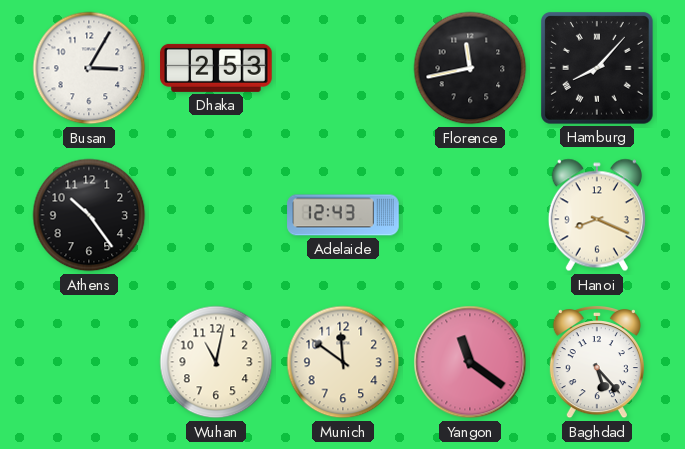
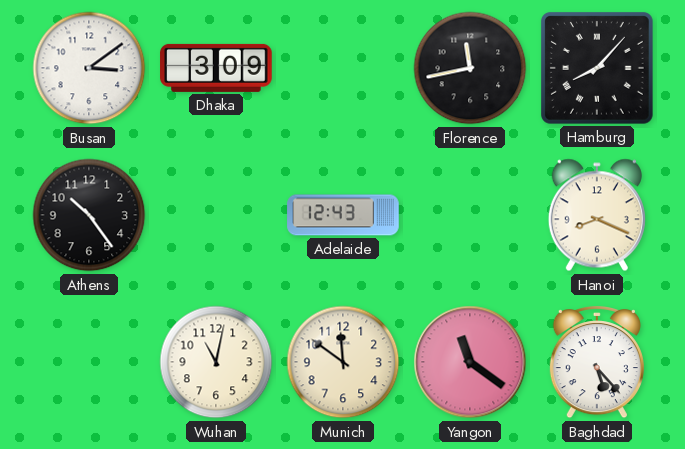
Busan: 3:05 -> 3:09 (89, 68)
Dhaka: 2:53 -> 3:09 (216, 68)
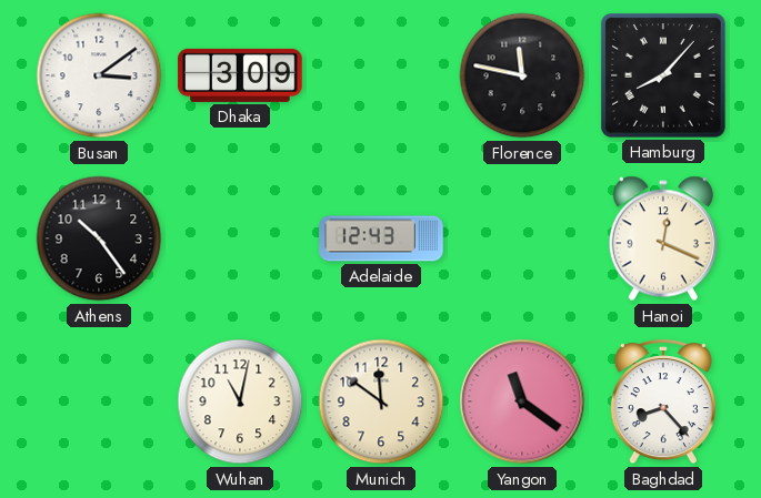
Florence: 11:43 -> 11:47 (522, 75)
Hanoi: 8:19 -> 12:19 (663, 238)
Baghdad: 5:23 -> 8:23 (663, 403)
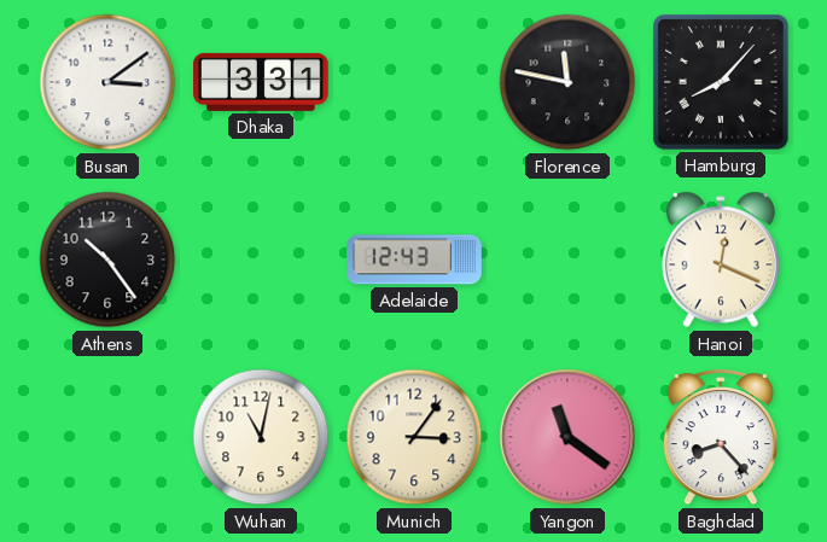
Dhaka: 3:09 -> 3:31 (261, 82)
Munich: 11:51 -> 3:06 (414, 437)
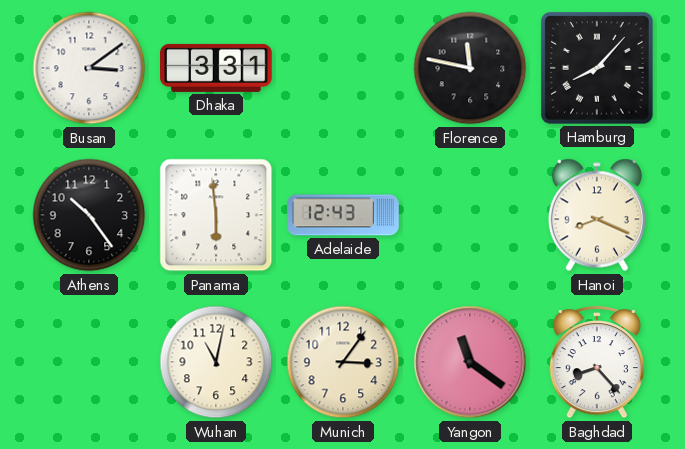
Panama: none -> 5:59 (216, 215)
Hanoi: 12:19 -> 8:19 (597, 215)
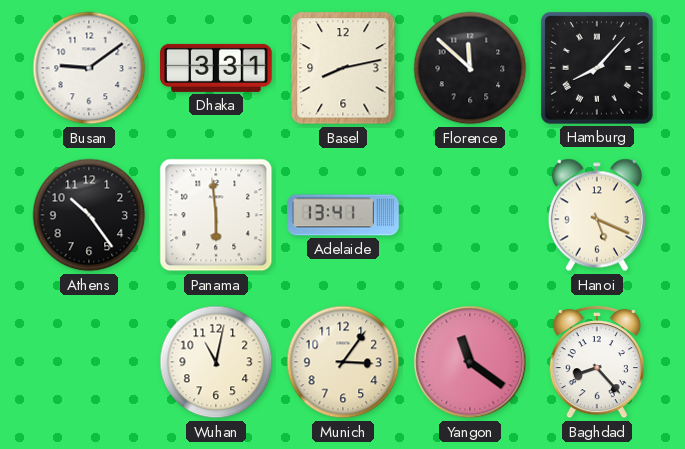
Busan: 3:09 -> 9:09 (89, 68)
Basel: none -> 8:13 (343, 68)
Florence: 11:47 -> 11:52 (470, 68)
Adelaide: 12:43 -> 13:41 (343, 215)
Hanoi: 8:19 -> 5:19 (597, 215)
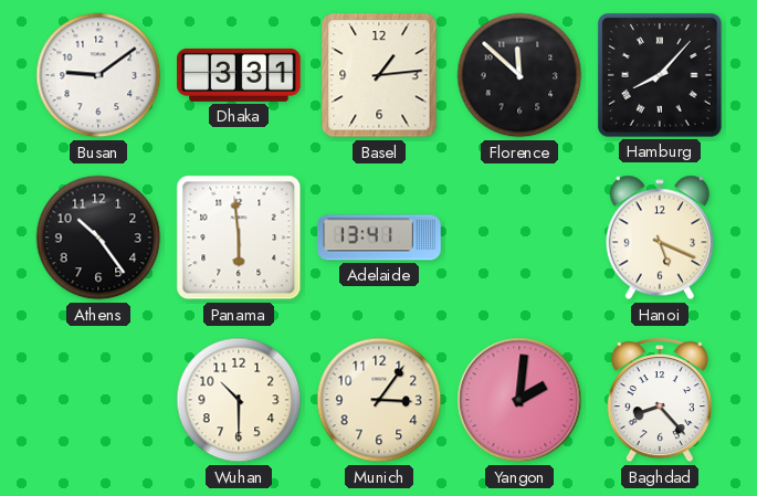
Basel: 8:13 -> 1:14 (379, 75)
Wuhan: 11:02 -> 10:30 (239, 400)
Yangon: 11:21 -> 2:01 (519, 400)
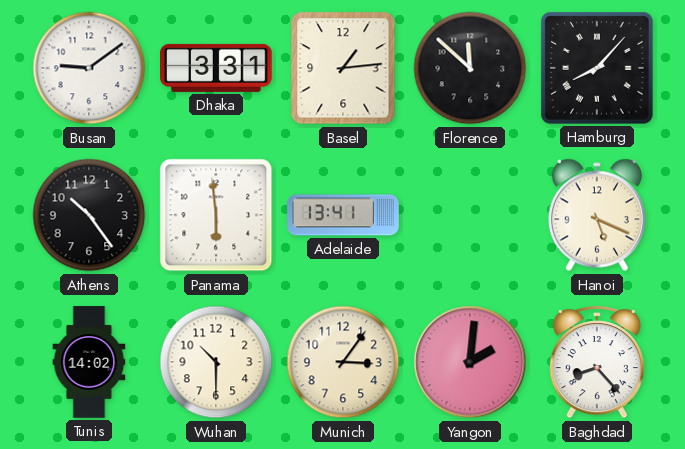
Tunis: none -> 14:02 (89, 362)
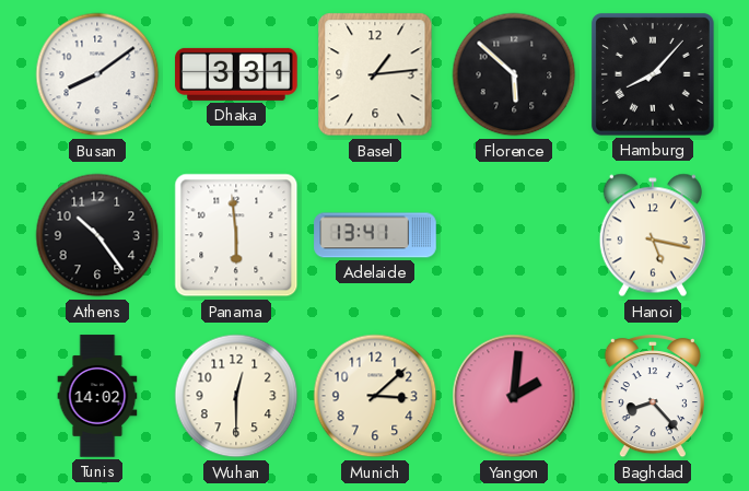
Busan: 9:09 -> 8:09 (97, 74)
Florence: 11:52 -> 5:52 (514, 74)
Hanoi: 5:19 -> 5:17 (653, 235)
Wuhan: 10:30 -> 12:30 (236, 396)
Munich: 3:06 -> 3:08 (375, 396)
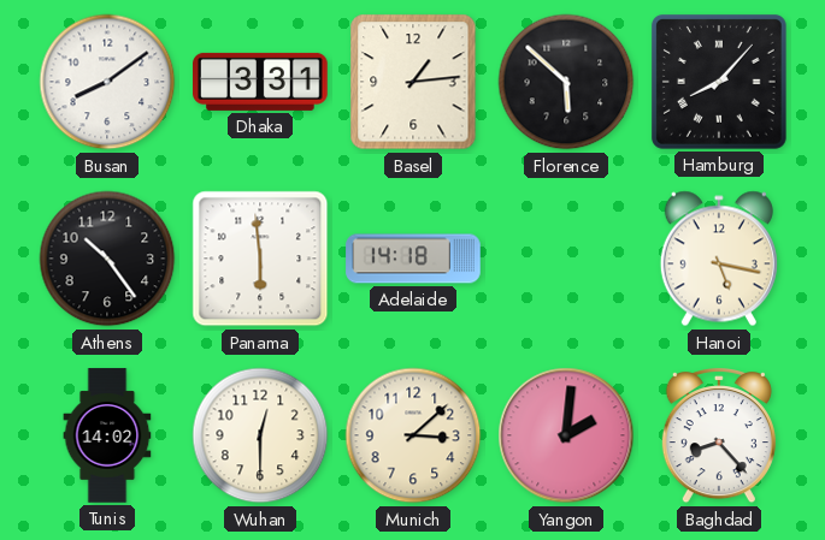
Adelaide: 13:41 -> 14:18 (413, 259)
